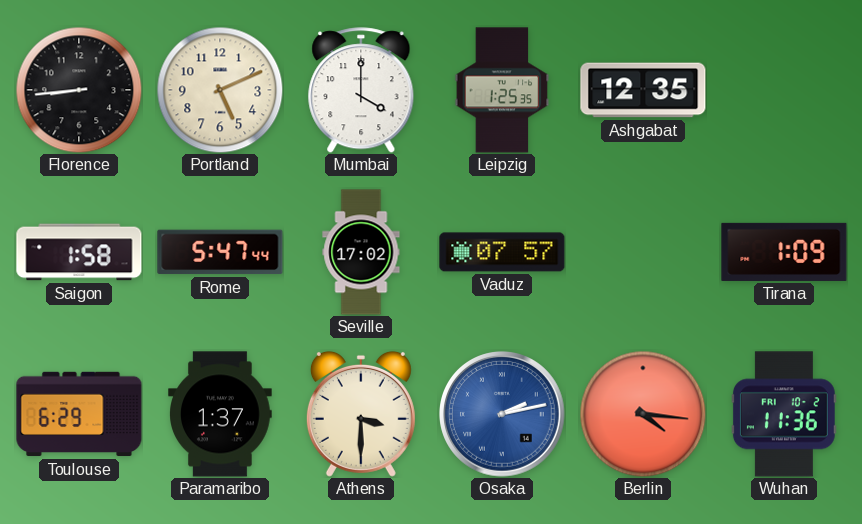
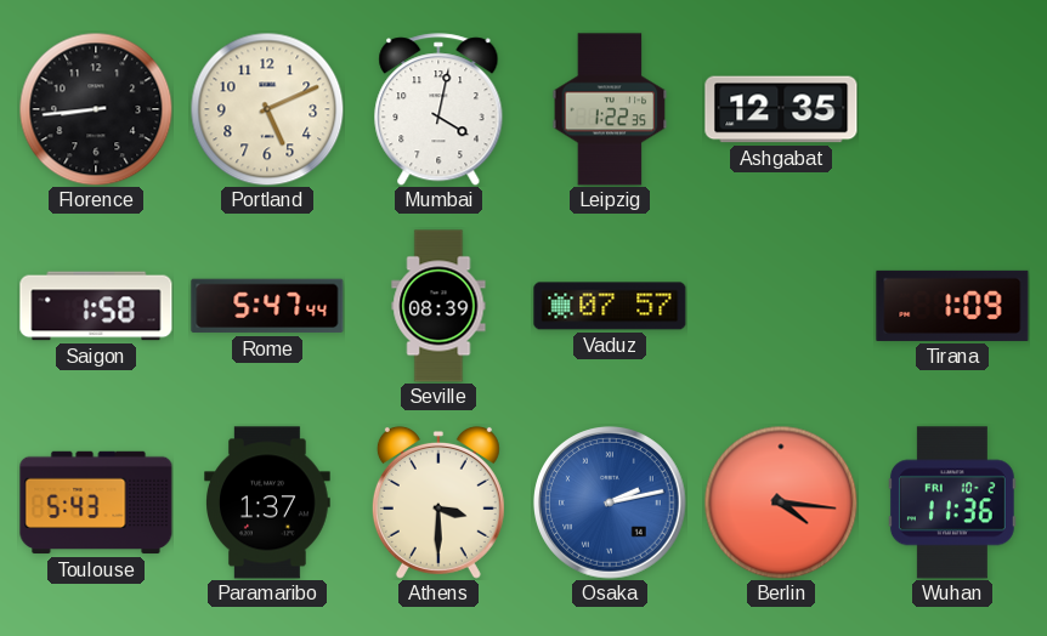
Mumbai: 4:00 -> 4:02 (438, 109)
Leipzig: 1:25 -> 1:22 (610, 109)
Seville: 17:02 -> 08:39 (438, 306)
Toulouse: 6:29 -> 5:43 (96, 502)
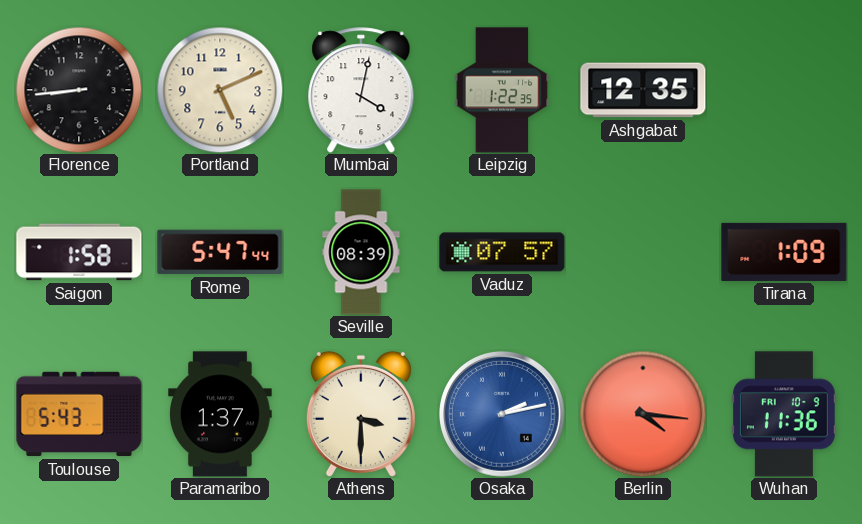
Wuhan date: FRI 10-2 -> FRI 10-9 (784, 414)
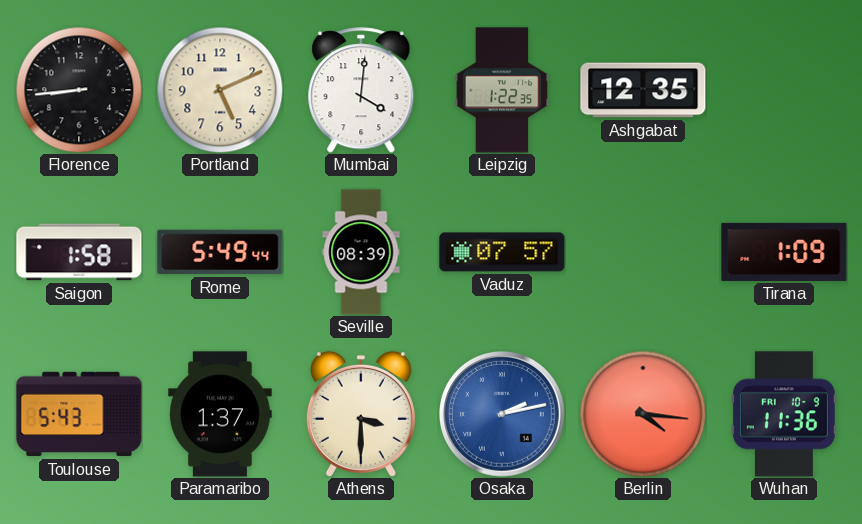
Mumbai: 4:02 -> 4:01 (361, 90)
Rome: 5:47 -> 5:49 (220, 252)
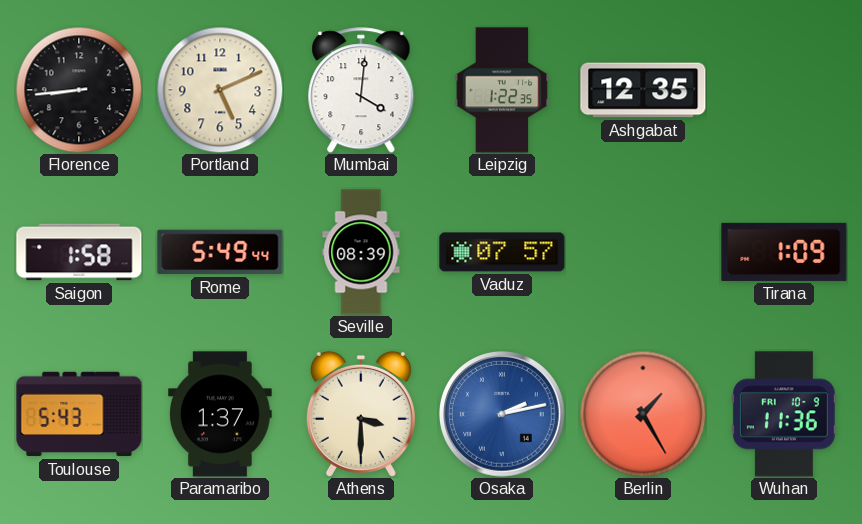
Berlin: 4:16 -> 1:25 (643, 414)
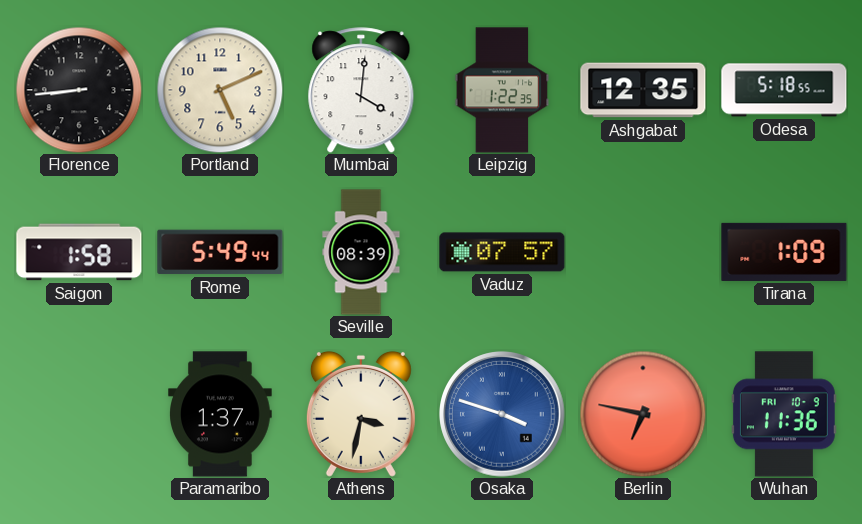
Odesa: none -> 5:18 (784, 90)
Toulouse: 5:43 -> none (79, 414)
Athens: 3:30 -> 3:32 (361, 414)
Osaka: 2:13 -> 3:48 (503, 415)
Berlin: 1:25 -> 6:47 (643, 414)
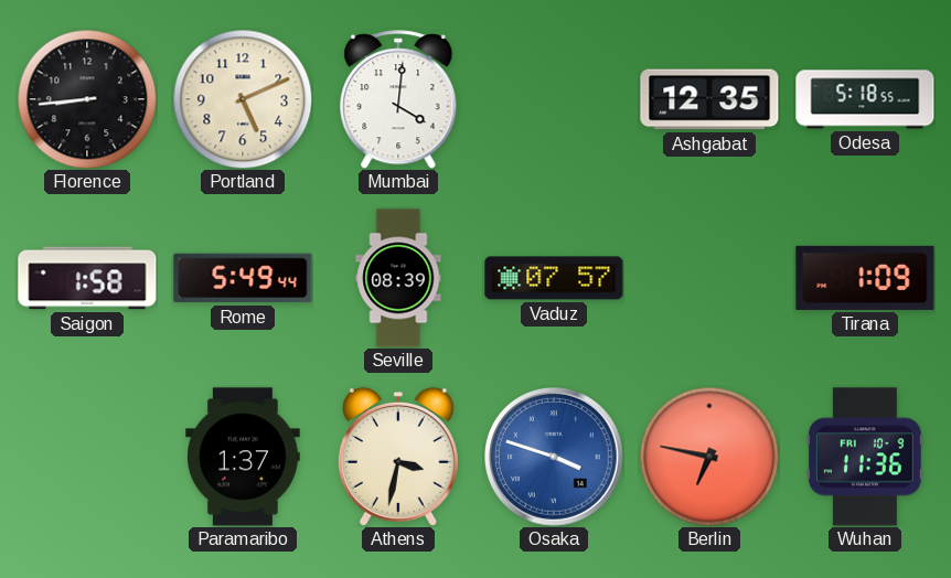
Leipzig: 1:22 -> none (502, 90)
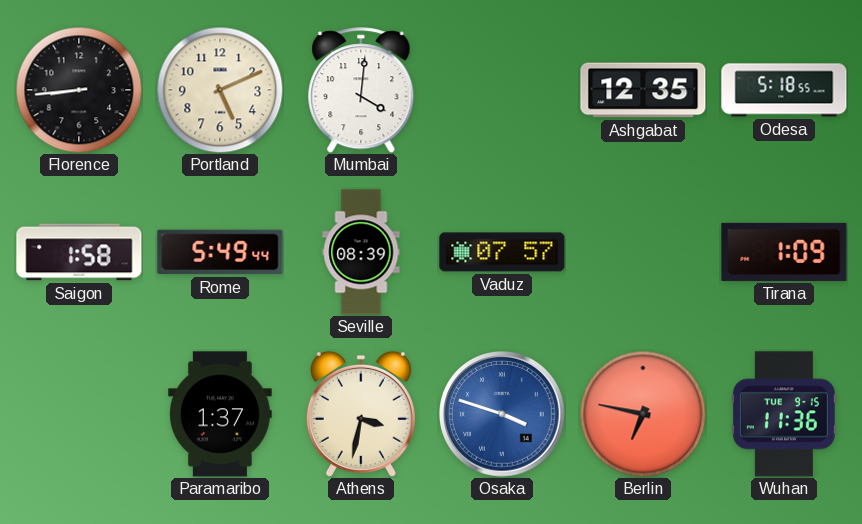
Wuhan date: FRI 10-9 -> TUE 9-15 (784, 414)
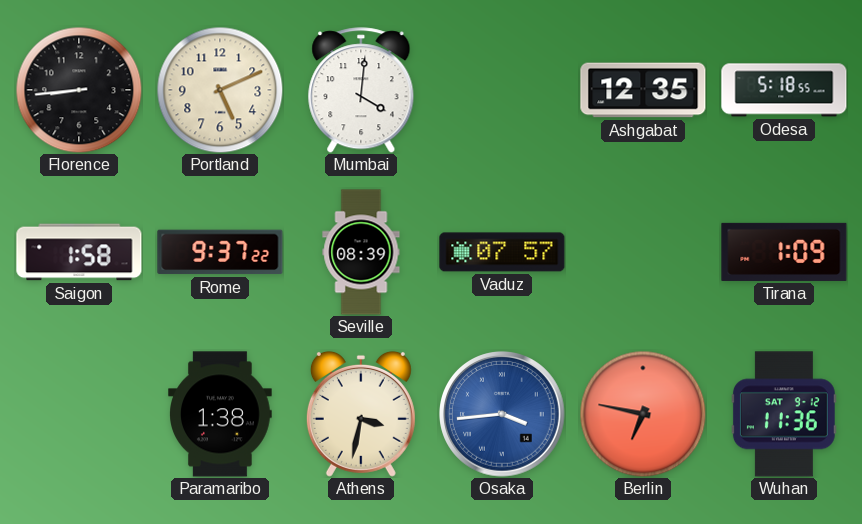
Rome: 5:49 -> 9:37 (220, 252)
Paramaribo: 1:37 -> 1:38 (220, 414)
Osaka: 3:48 -> 3:44 (503, 415)
Wuhan date: TUE 9-15 -> SAT 9-12 (784, 414)
